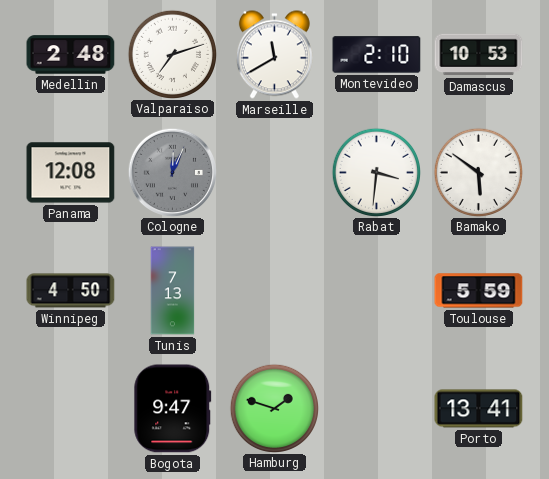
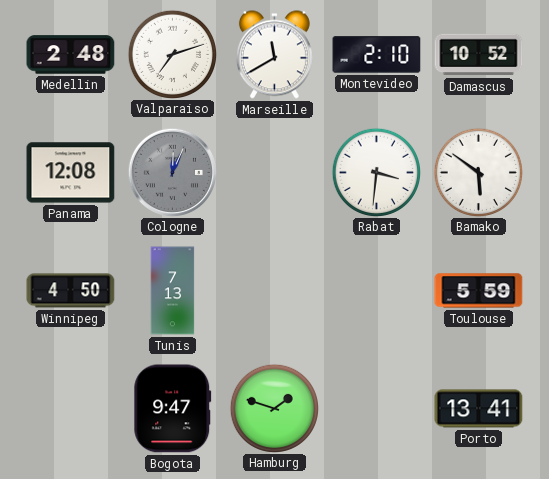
Damascus: 10:53 -> 10:52 (479, 55)
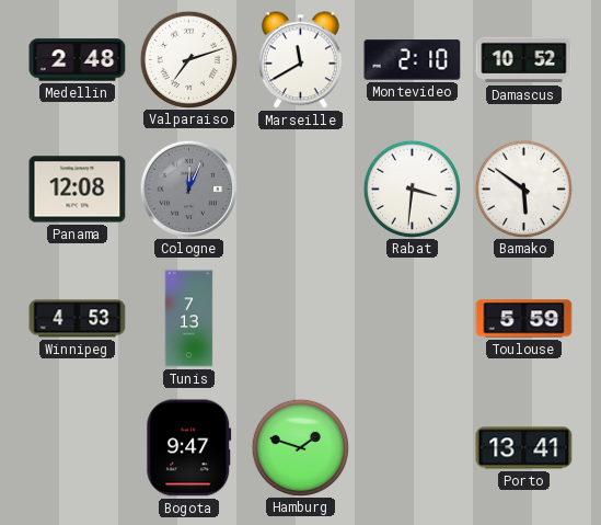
Winnipeg: 4:50 -> 4:53 (78, 319)
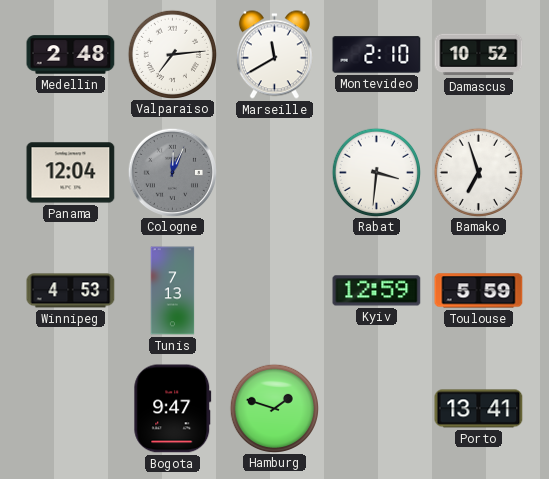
Valparaiso: 7:12 -> 7:14 (172, 54)
Panama: 12:08 -> 12:04 (71, 173)
Bamako: 5:51 -> 6:57 (478, 172)
Kyiv: none -> 12:59 (377, 291)
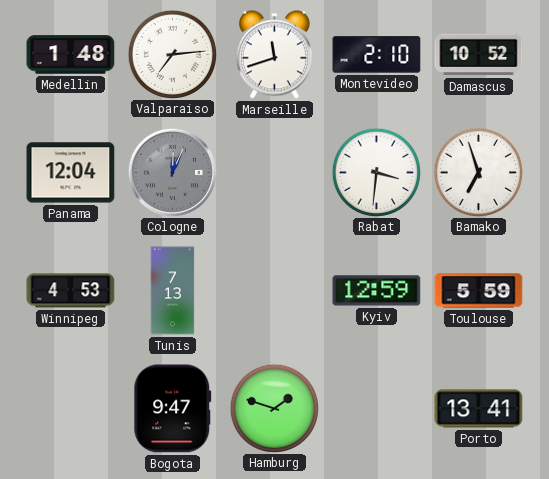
Medellin: 2:48 -> 1:48 (71, 55)
Marseille: 11:40 -> 11:42 (274, 55)
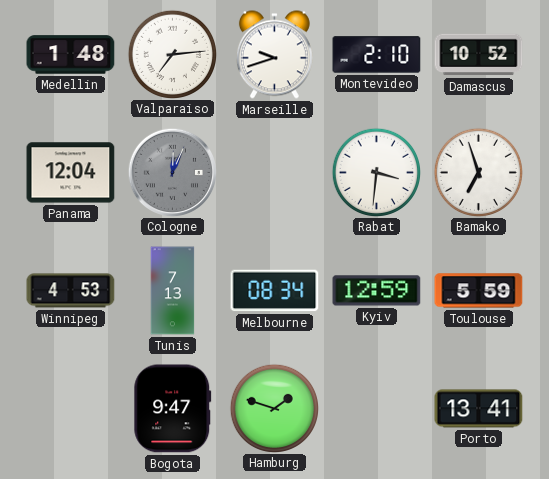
Marseille: 11:42 -> 9:42 (274, 55)
Melbourne: none -> 08:34 (275, 291)
